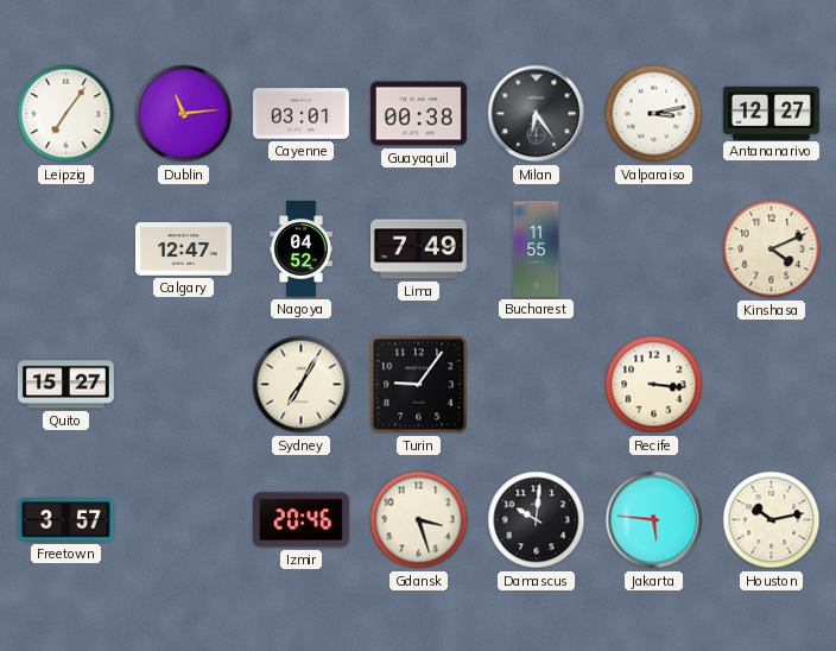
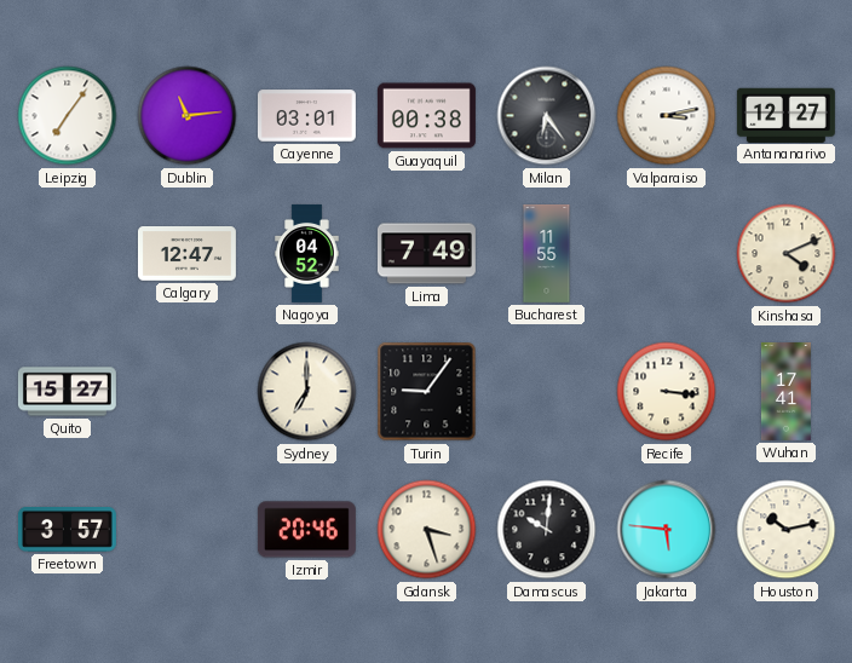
Sydney: 7:05 -> 7:00 (307, 392)
Wuhan: none -> 17:41 (785, 391)
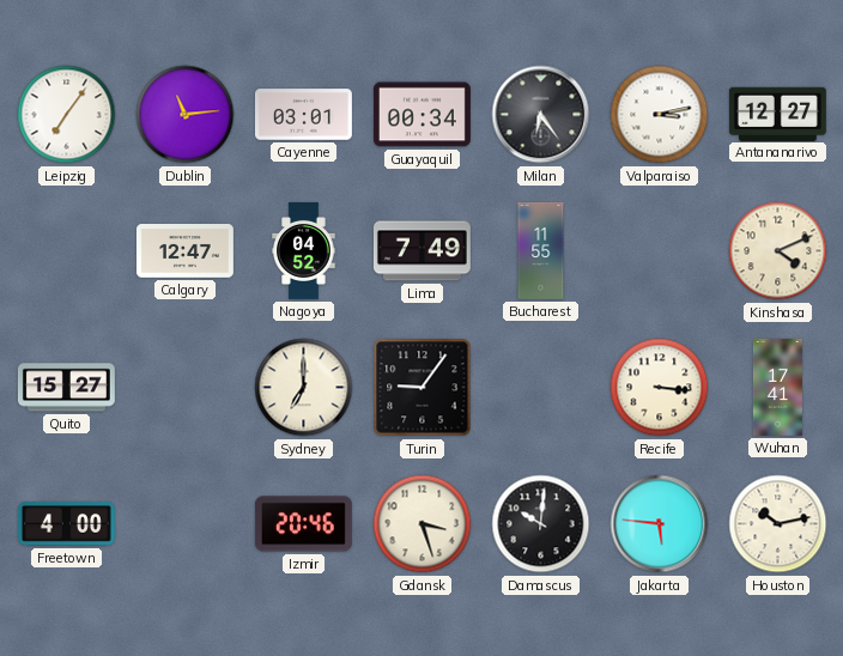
Guayaquil: 00:38 -> 00:34 (421, 115)
Freetown: 3:57 -> 4:00 (66, 524)
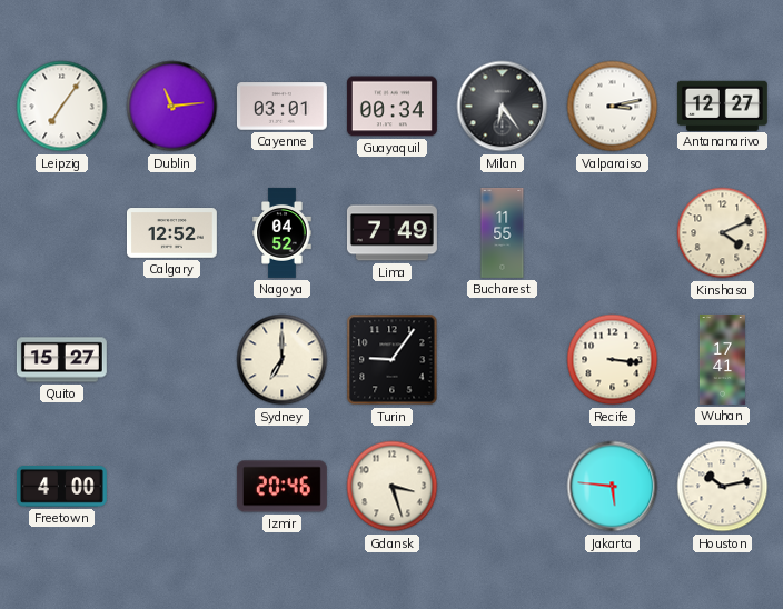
Calgary: 12:47 -> 12:52 (171, 233)
Damascus: 10:01 -> none (541, 524)
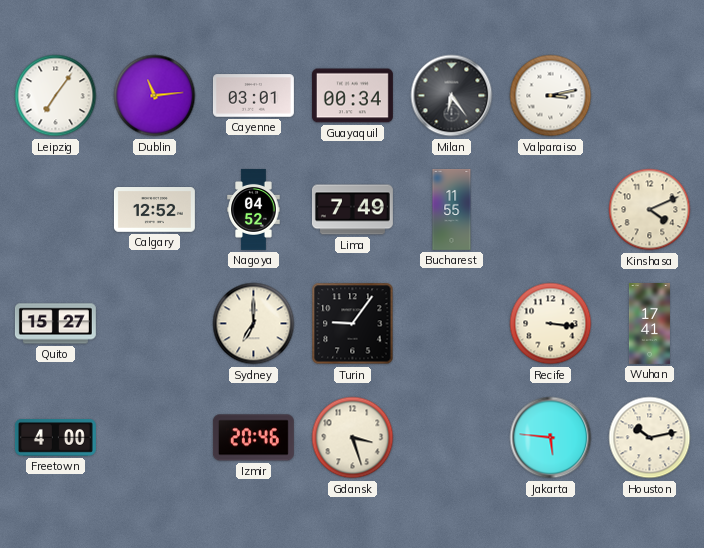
Antananarivo: 12:27 -> none (722, 106)
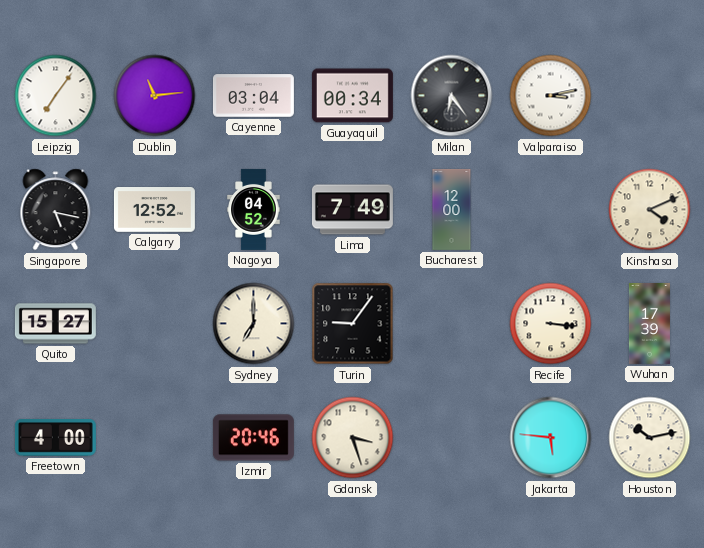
Cayenne: 03:01 -> 03:04 (253, 96)
Singapore: none -> 5:17 (56, 210)
Bucharest: 11:55 -> 12:00 (452, 210)
Wuhan: 17:41 -> 17:39 (649, 323)
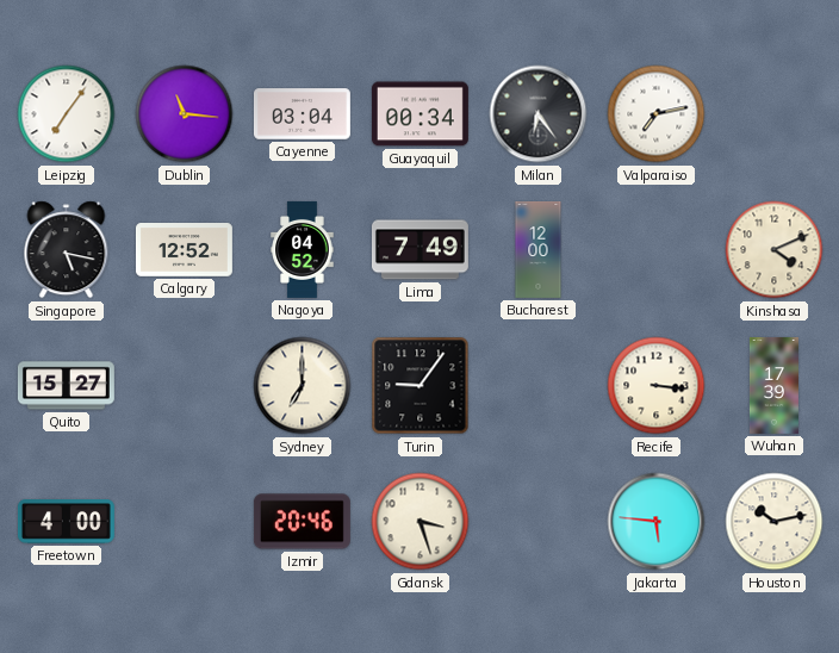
Dublin: 11:14 -> 11:16 (185, 114)
Valparaiso: 3:13 -> 7:13 (657, 114)
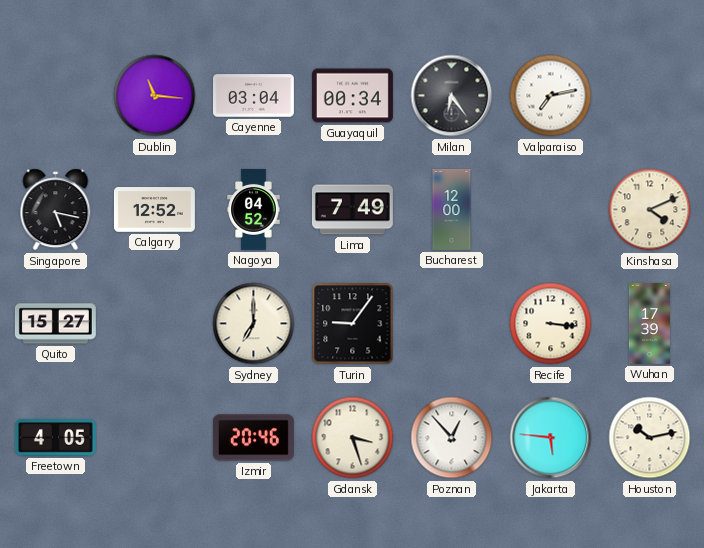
Leipzig: 7:06 -> none (67, 114)
Freetown: 4:00 -> 4:05 (55, 438)
Poznan: none -> 12:53 (452, 438)
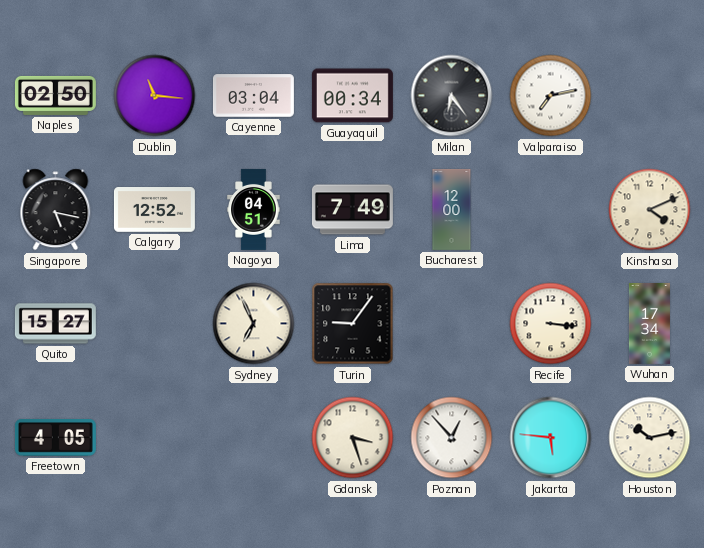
Naples: none -> 02:50 (55, 95)
Nagoya: 04:52 -> 04:51 (254, 209)
Sydney: 7:00 -> 6:56 (254, 324)
Wuhan: 17:39 -> 17:34 (649, 323)
Izmir: 20:46 -> none (253, 438)
